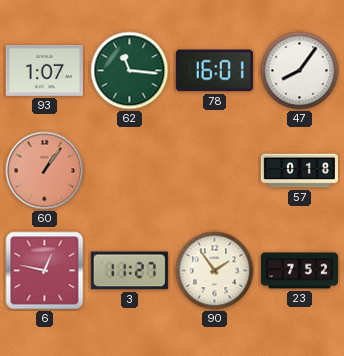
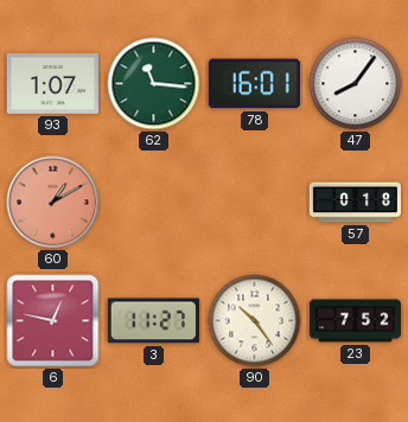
60: 1:06 -> 1:10 (53, 203)
90: 1:54 -> 10:24 (255, 321)
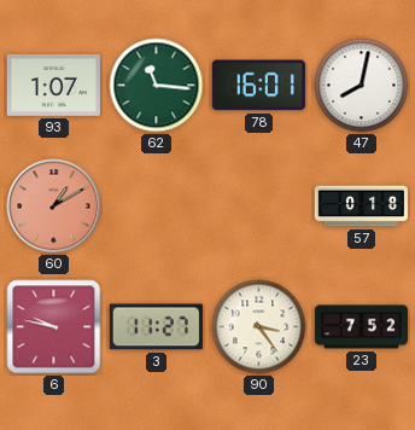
47: 8:06 -> 8:02 (362, 86)
6: 12:47 -> 9:47 (54, 327)
90: 10:24 -> 3:24 (259, 327)
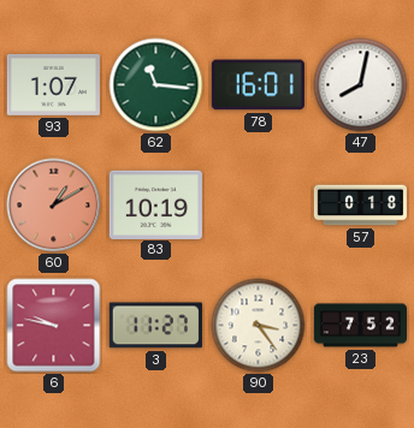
83: none -> 10:19 (155, 204)
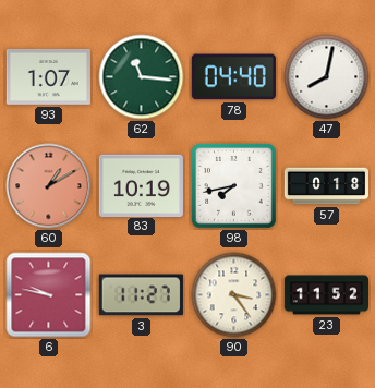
78: 16:01 -> 04:40 (233, 77)
98: none -> 7:43 (233, 185)
23: 7:52 -> 11:52 (326, 295)
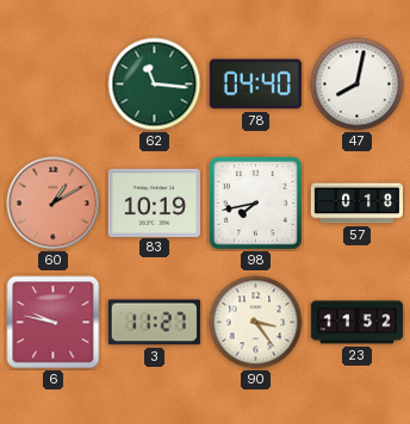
93: 1:07 -> none (48, 76)
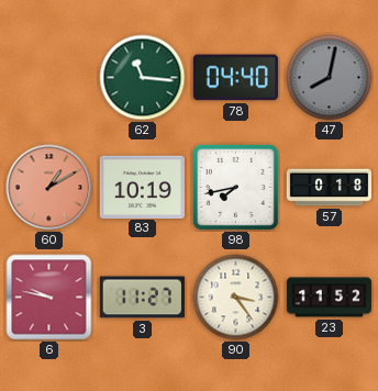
47 dial: white -> grey (330, 78)
